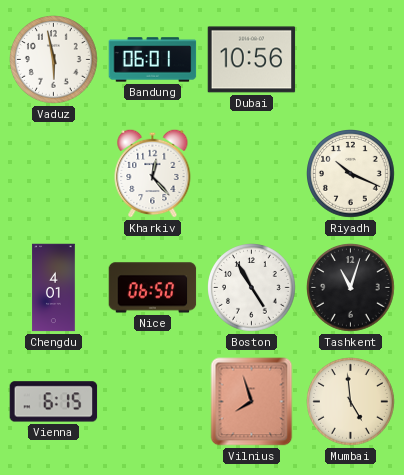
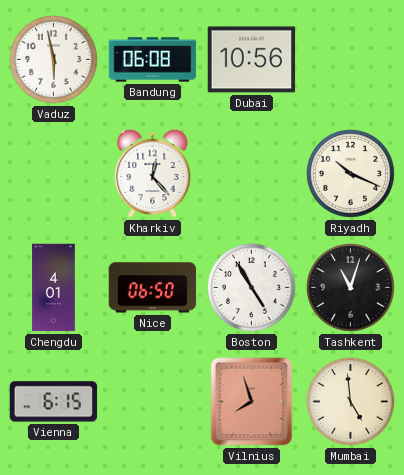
Bandung: 06:01 -> 06:08 (153, 60)
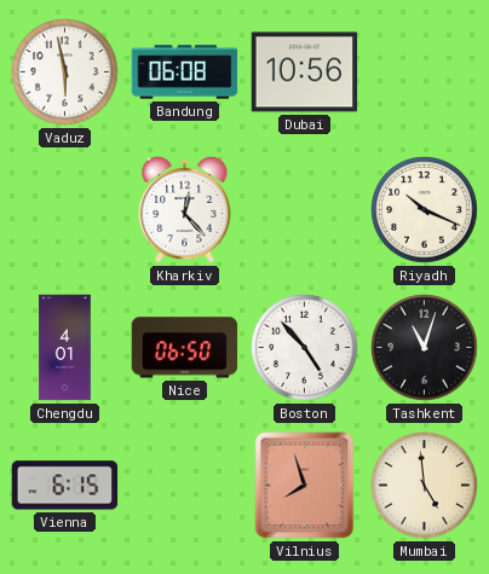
Boston: 4:55 -> 4:53 (305, 348)
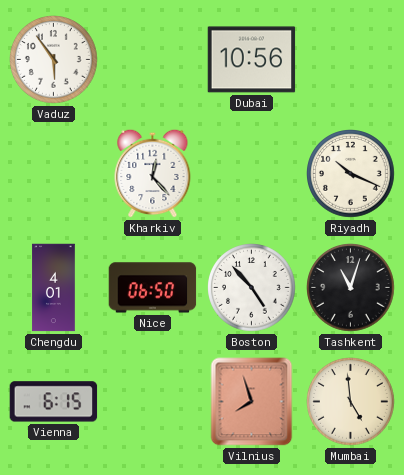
Vaduz: 5:58 -> 5:54 (54, 60)
Bandung: 06:08 -> none (185, 73)
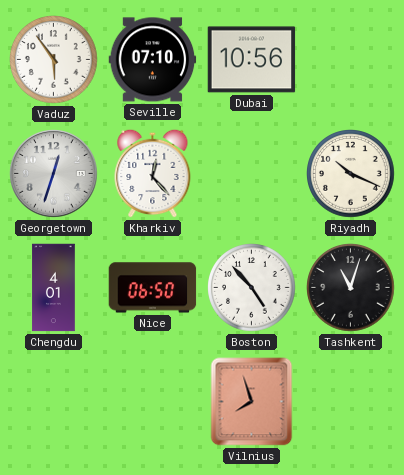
Seville: none -> 07:10 (153, 60)
Georgetown: none -> 12:33 (54, 174)
Vienna: 6:15 -> none (54, 402)
Mumbai: 4:59 -> none (351, 402)
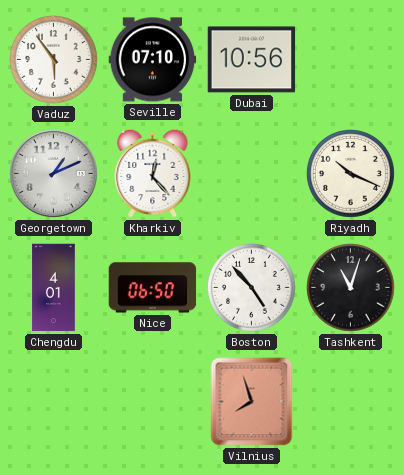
Georgetown: 12:33 -> 1:11 (54, 174)
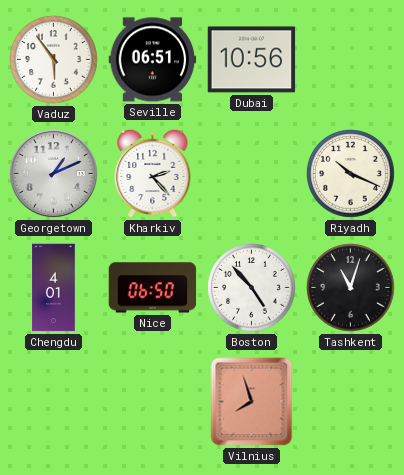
Seville: 07:10 -> 06:51 (153, 60)
Kharkiv: 12:23 -> 2:23 (153, 173)
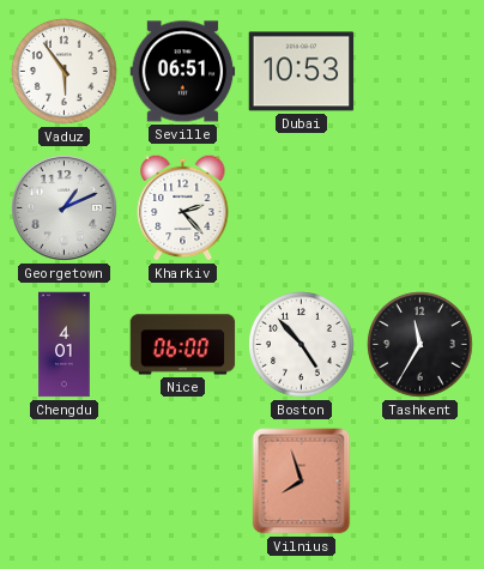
Dubai: 10:56 -> 10:53 (302, 72)
Riyadh: 10:19 -> none (351, 174)
Nice: 06:50 -> 06:00 (183, 345)
Tashkent: 11:03 -> 11:35 (421, 345)
